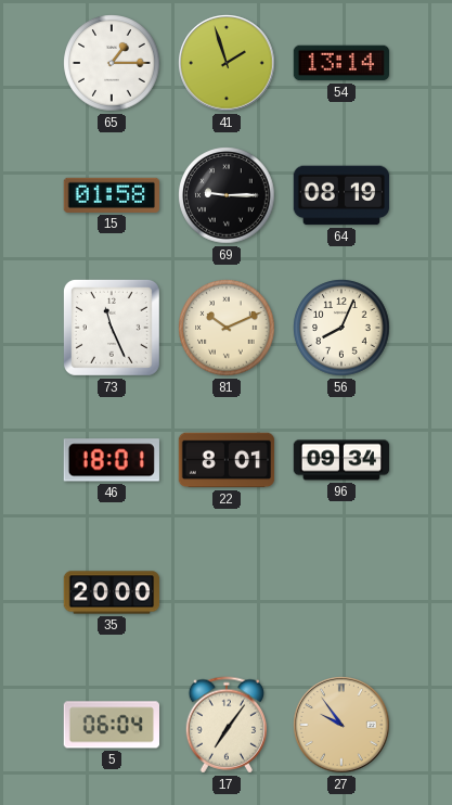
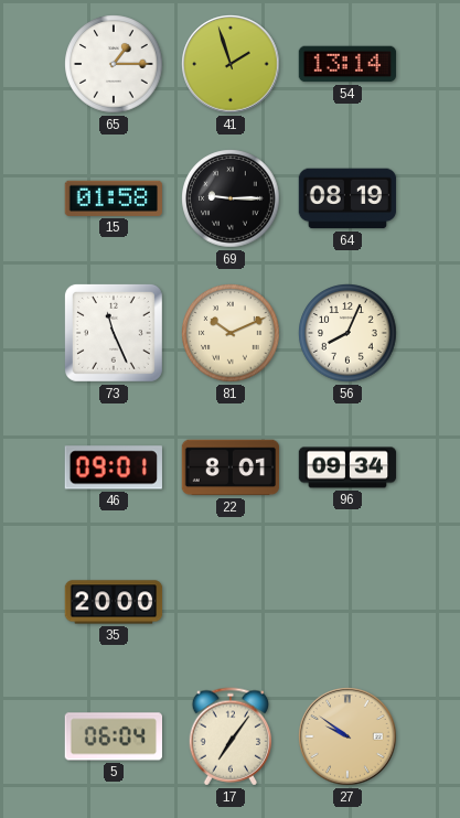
46: 18:01 -> 09:01 (114, 467)
27: 9:54 -> 9:51 (347, 736)
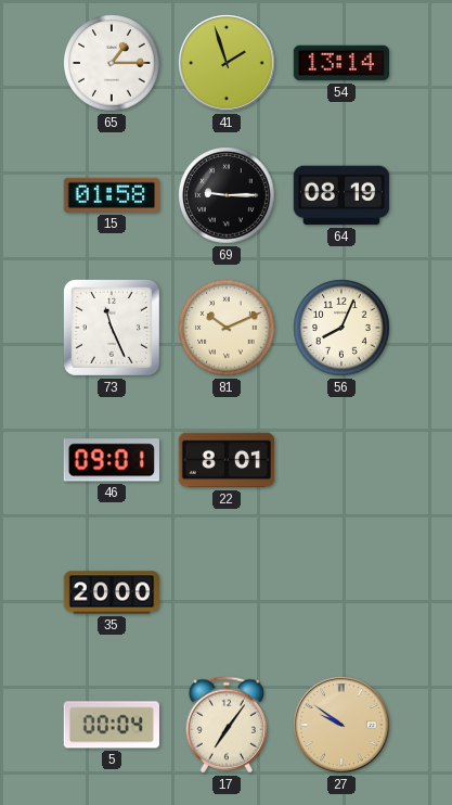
96: 09:34 -> none (347, 467)
5: 06:04 -> 00:04 (111, 725)
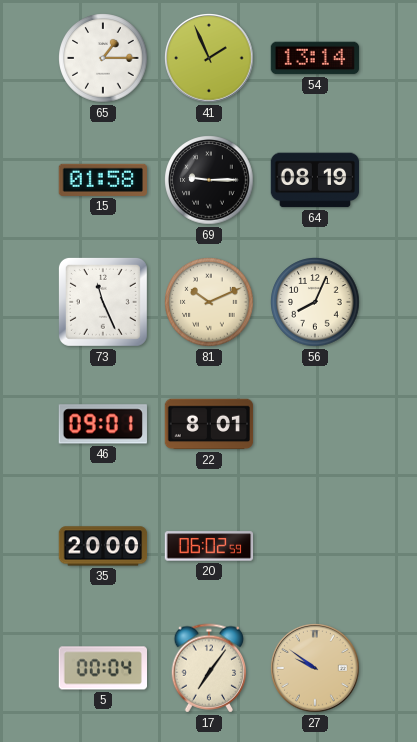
41: 1:57 -> 1:56 (209, 58)
20: none -> 06:02 (209, 546)
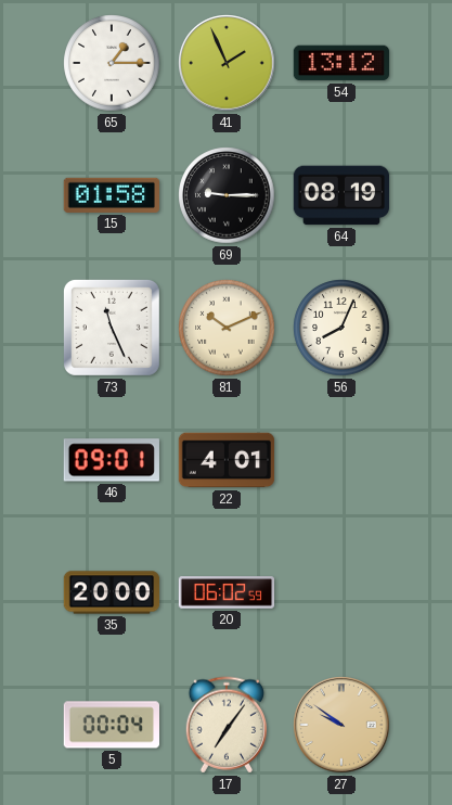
54: 13:14 -> 13:12 (341, 63)
22: 8:01 -> 4:01 (227, 460)
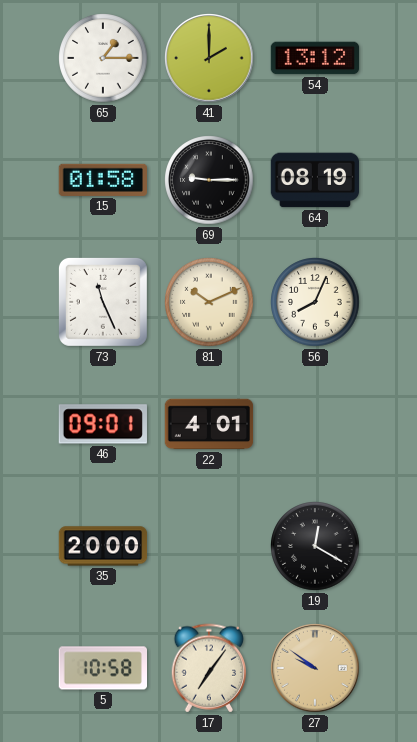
41: 1:56 -> 2:00 (209, 58)
20: 06:02 -> none (227, 592)
19: none -> 12:20 (315, 546)
5: 00:04 -> 10:58 (102, 668)
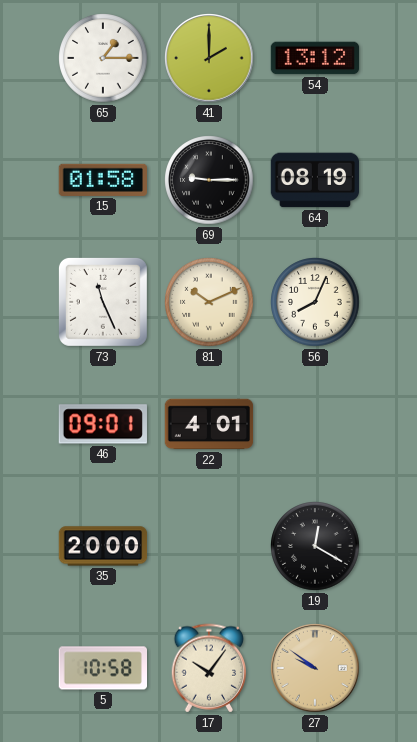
17: 7:06 -> 10:06 (209, 668)
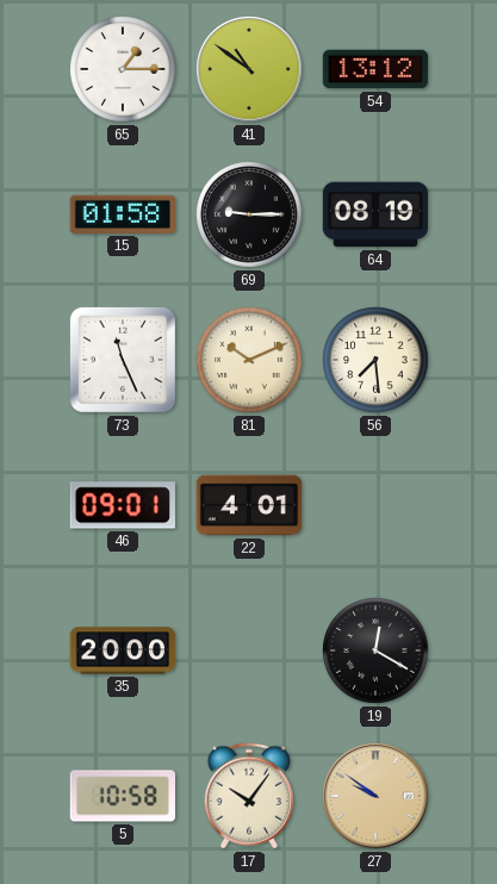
41: 2:00 -> 10:51 (249, 69)
56: 8:04 -> 7:29 (375, 360)
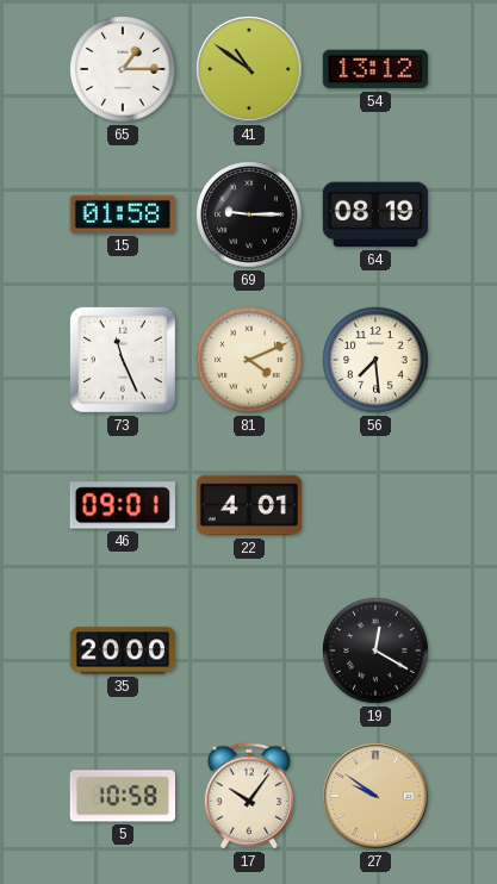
81: 10:11 -> 4:11 (249, 360)
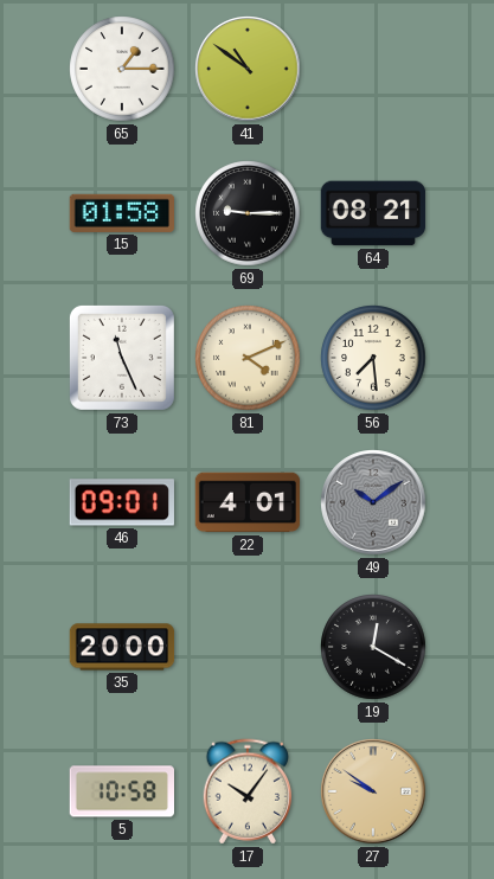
54: 13:12 -> none (375, 69)
64: 08:19 -> 08:21 (373, 213)
49: none -> 10:09 (373, 502)
